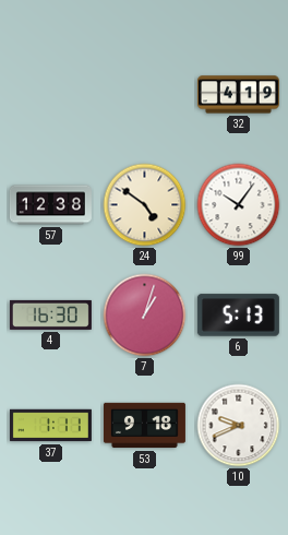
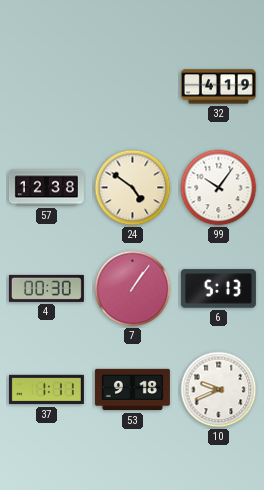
4: 16:30 -> 00:30 (46, 288)
7: 1:03 -> 1:06 (133, 289)
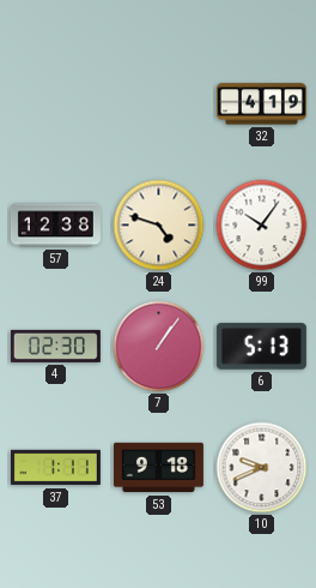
24: 4:51 -> 4:48 (159, 226)
4: 00:30 -> 02:30 (55, 346)
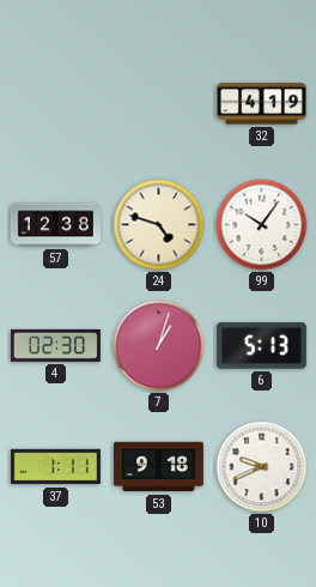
7: 1:06 -> 1:03 (159, 346)
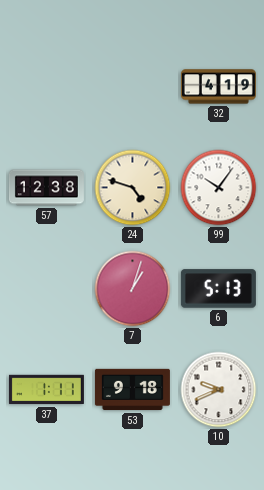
4: 02:30 -> none (55, 345)
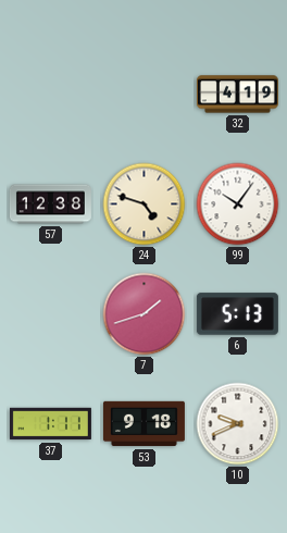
7: 1:03 -> 1:42 (145, 314)
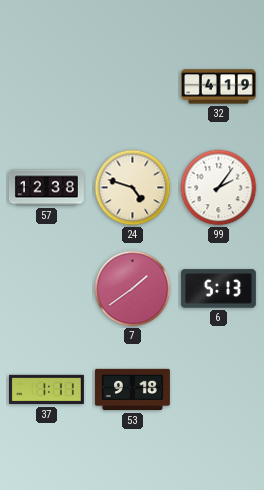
99: 10:06 -> 2:06 (219, 188)
7: 1:42 -> 1:39 (133, 289)
10: 9:41 -> none (238, 424)
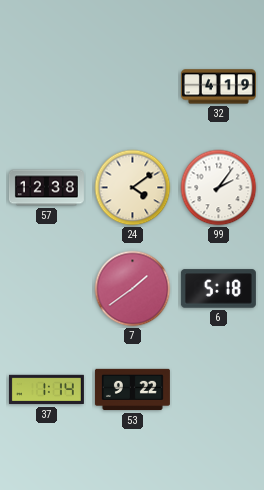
24: 4:48 -> 4:09 (133, 188)
6: 5:13 -> 5:18 (218, 289)
37: 1:11 -> 1:14 (46, 390)
53: 9:18 -> 9:22 (132, 390)
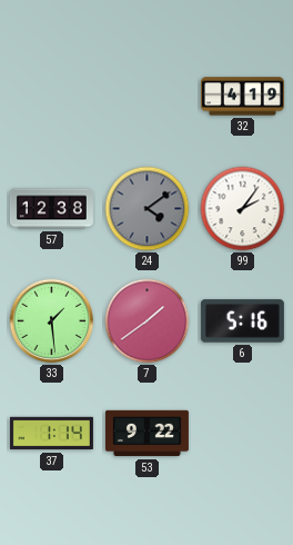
24 dial: cream -> grey (148, 209)
33: none -> 1:29 (52, 321)
6: 5:18 -> 5:16 (242, 321)
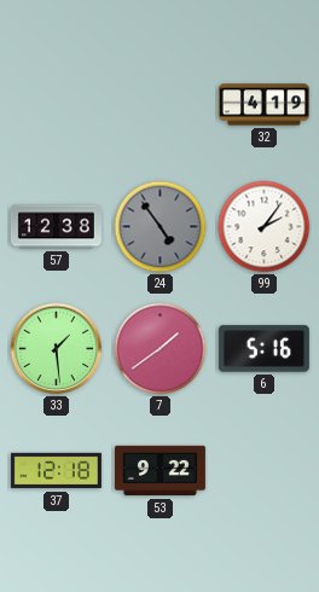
24: 4:09 -> 4:54 (161, 227)
37: 1:14 -> 12:18 (56, 471)
